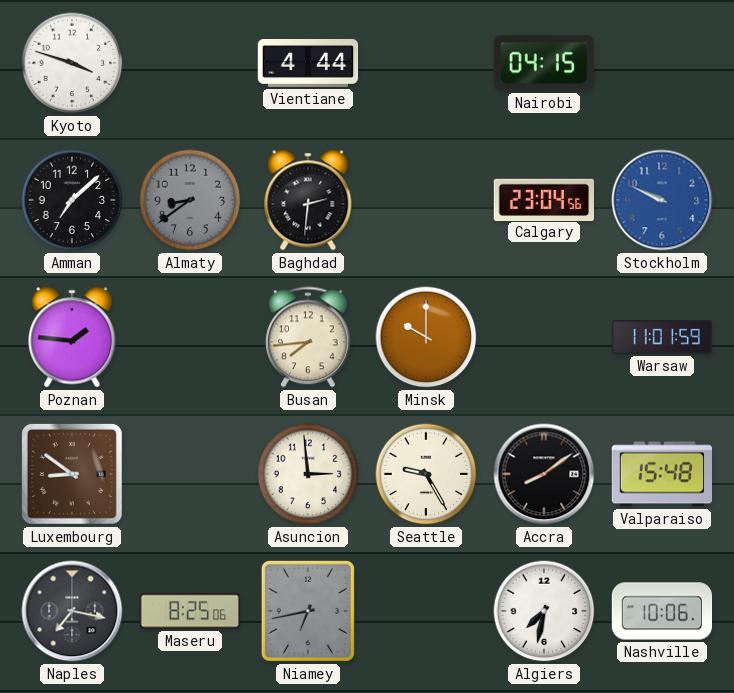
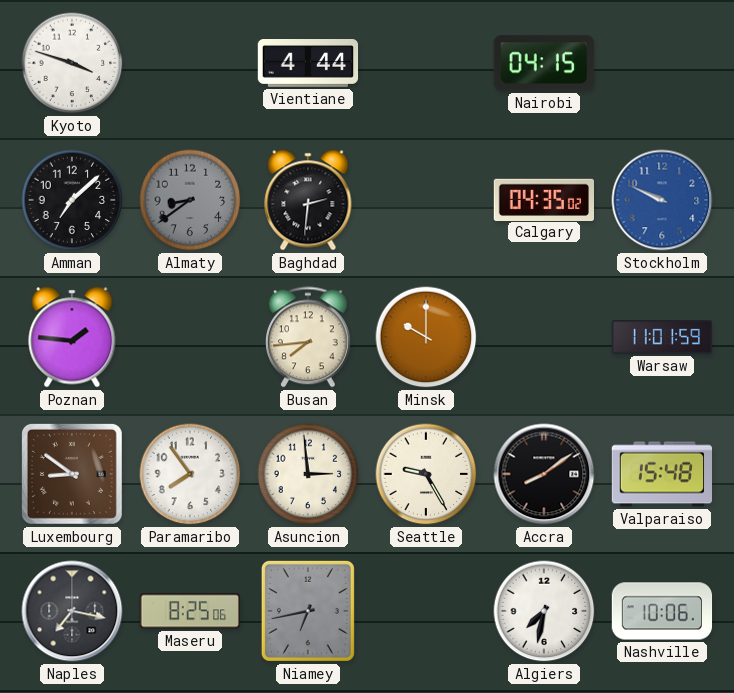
Calgary: 23:04 -> 04:35 (544, 199)
Paramaribo: none -> 7:54 (190, 474)
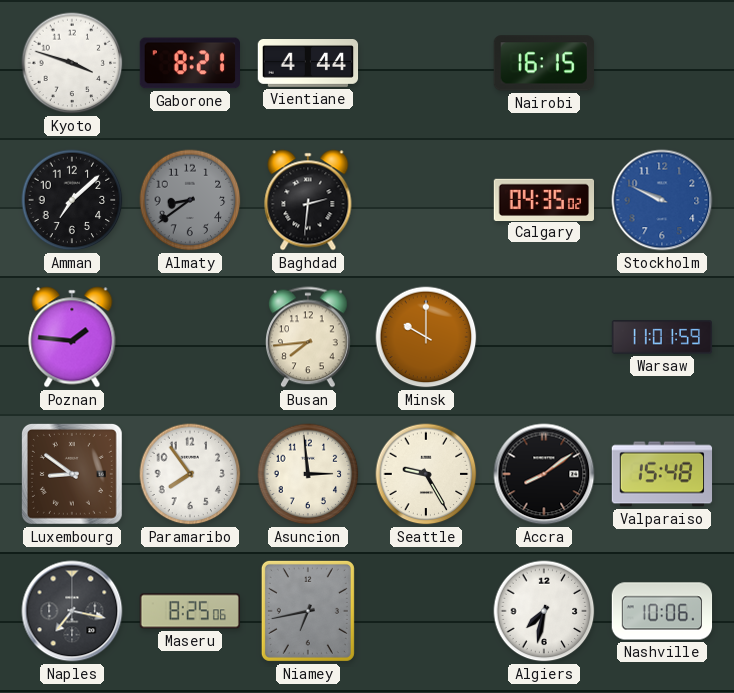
Gaborone: none -> 8:21 (189, 63)
Nairobi: 04:15 -> 16:15 (544, 63)
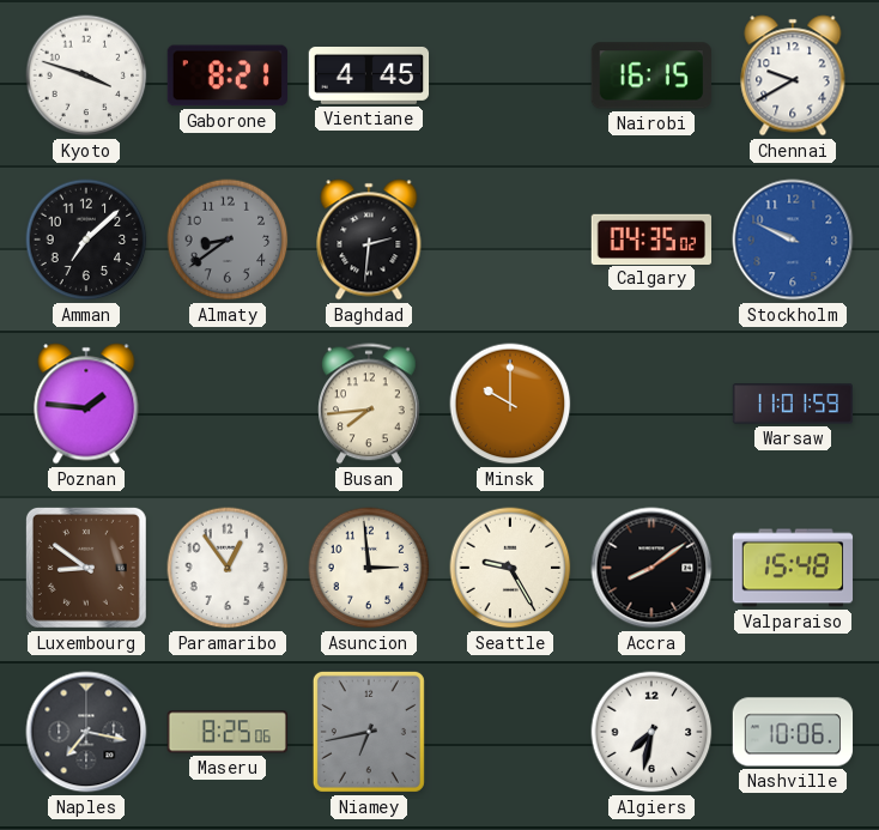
Vientiane: 4:44 -> 4:45 (369, 77)
Chennai: none -> 9:40 (793, 75)
Paramaribo: 7:54 -> 12:54 (228, 568)
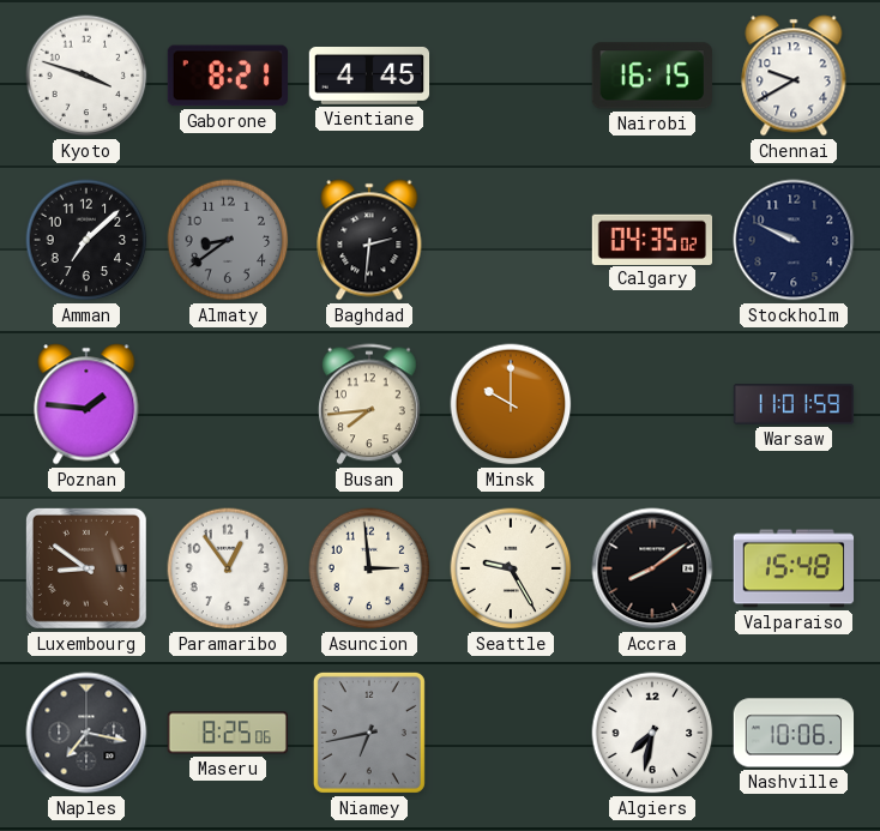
Stockholm dial: blue -> navy (794, 240)
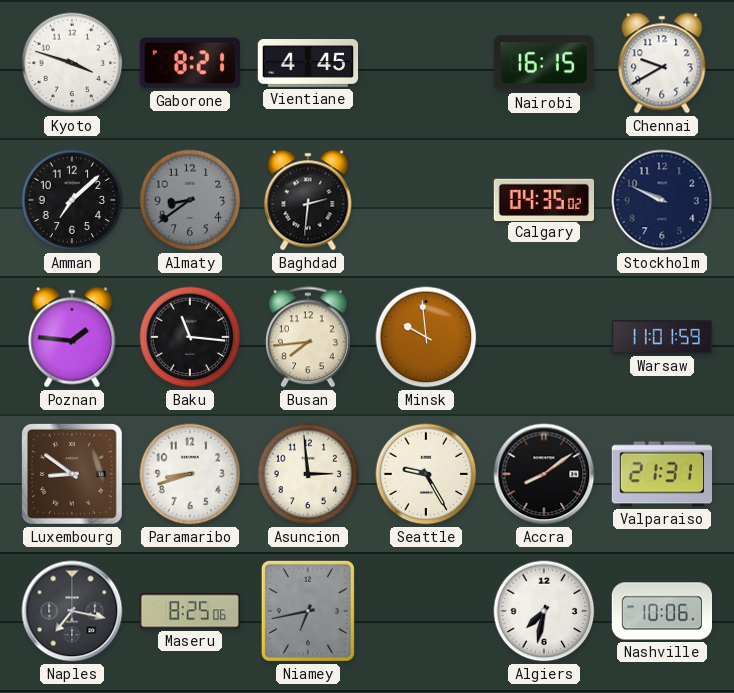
Baku: none -> 11:16 (190, 337)
Minsk: 10:00 -> 9:59 (426, 337)
Paramaribo: 12:54 -> 8:42 (190, 474)
Valparaiso: 15:48 -> 21:31 (662, 474)
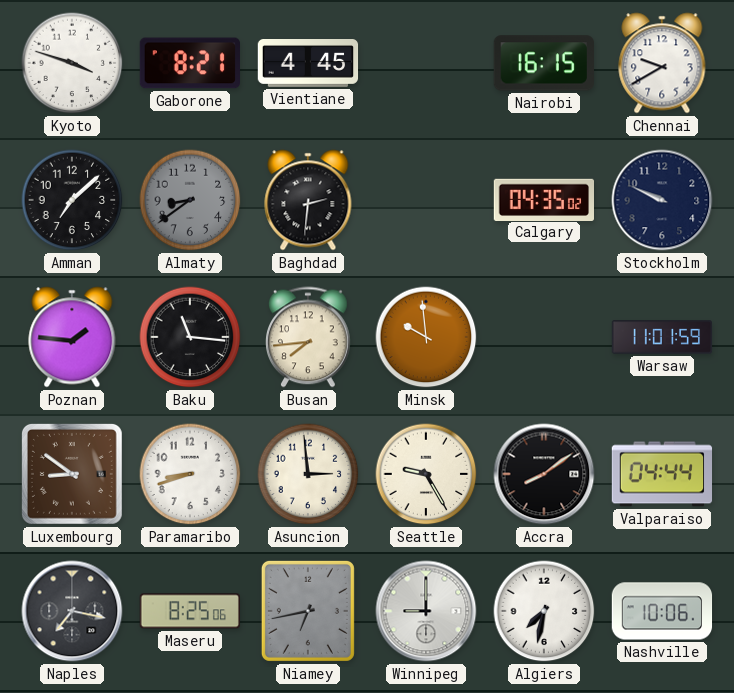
Valparaiso: 21:31 -> 04:44 (662, 474)
Winnipeg: none -> 9:00 (426, 611)
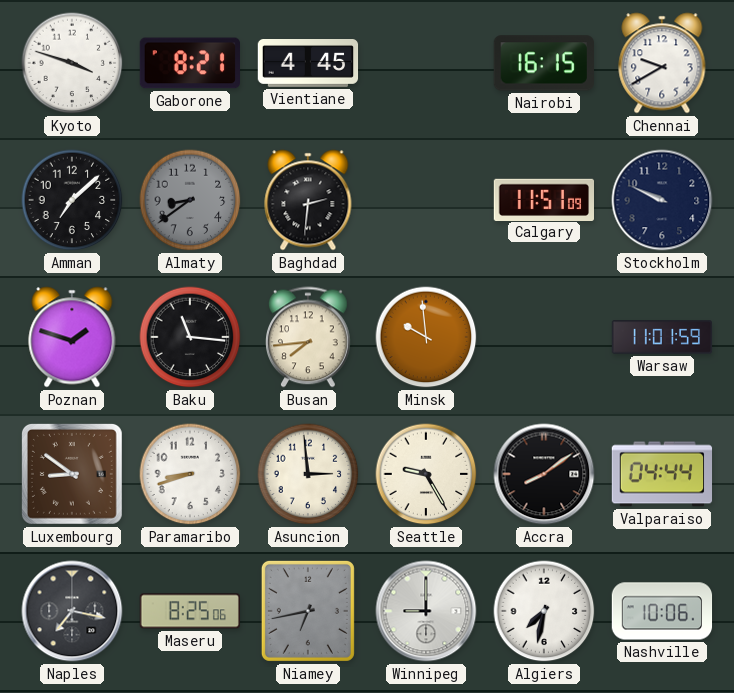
Calgary: 04:35 -> 11:51 (544, 199)
Poznan: 1:46 -> 1:48 (72, 337)
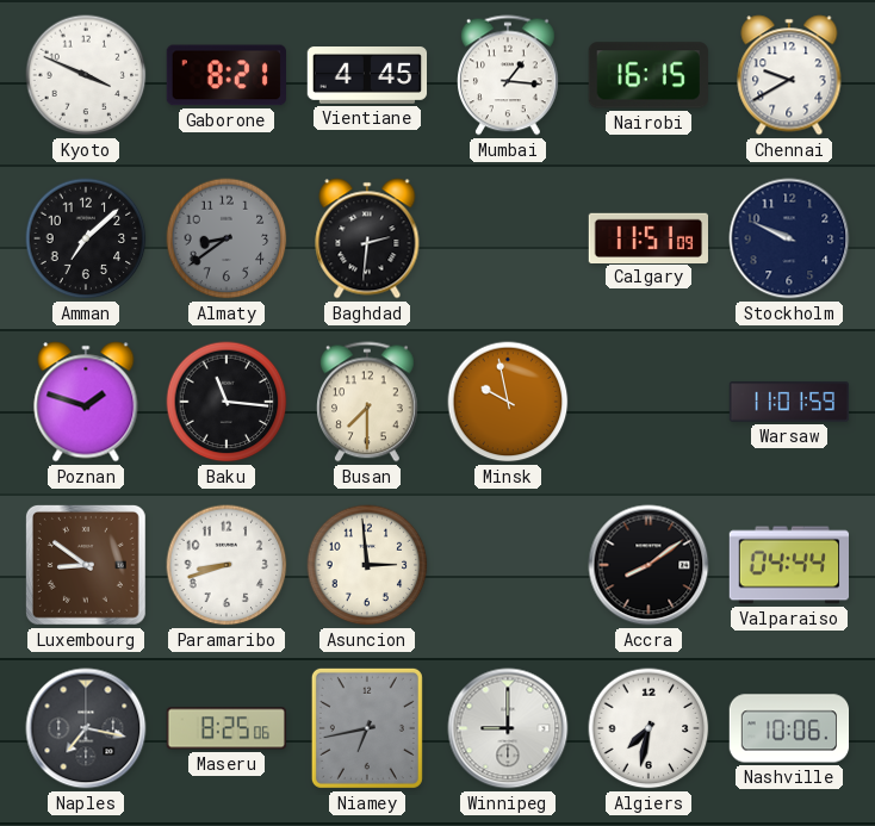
Kyoto: 3:48 -> 3:49 (86, 75)
Mumbai: none -> 1:16 (509, 75)
Busan: 7:44 -> 7:30 (368, 402)
Minsk: 9:59 -> 9:58 (508, 402)
Seattle: 9:25 -> none (426, 474)
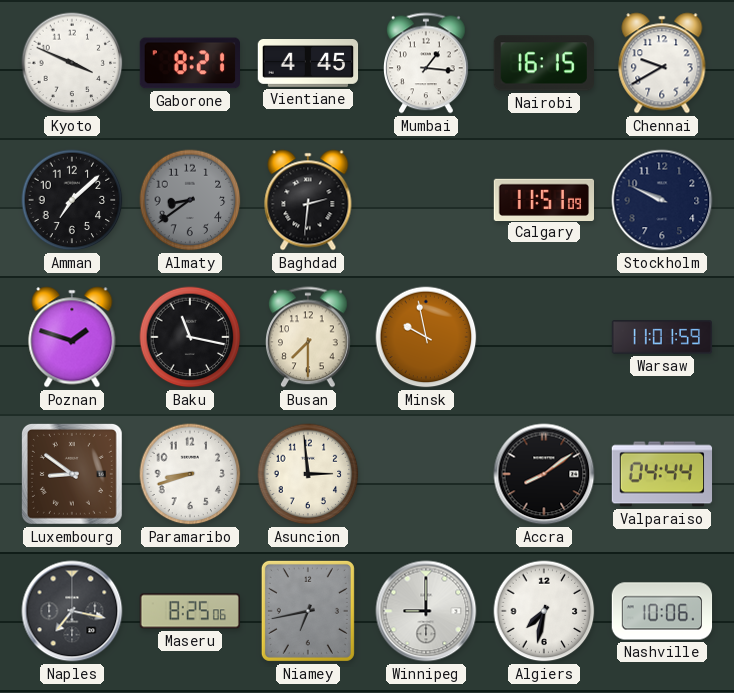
Baku: 11:16 -> 11:17 (190, 337)
